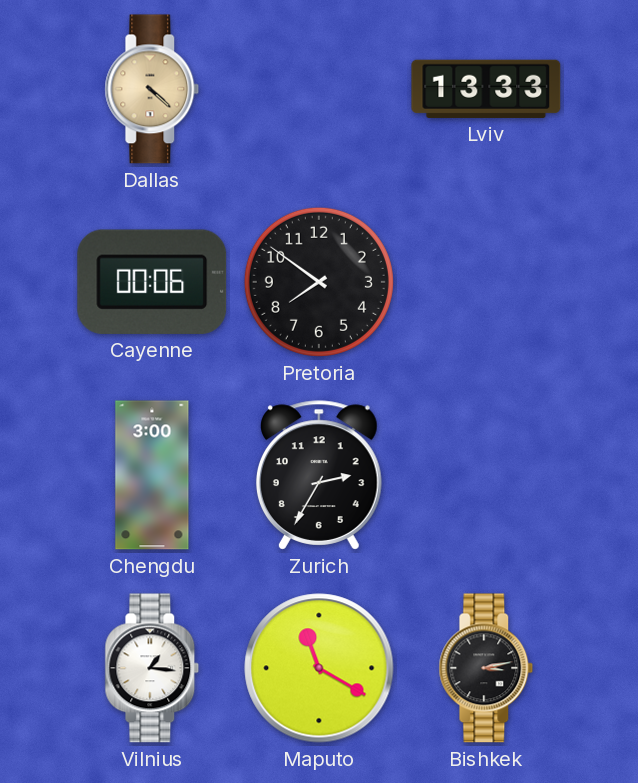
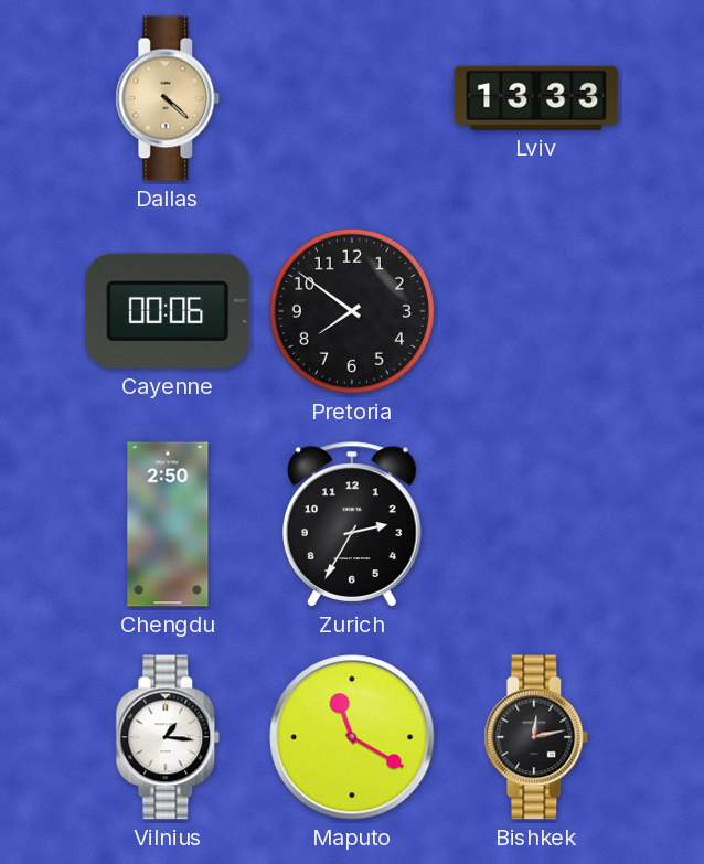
Chengdu: 3:00 -> 2:50 (168, 524)
Bishkek: 3:13 -> 12:13 (536, 737)
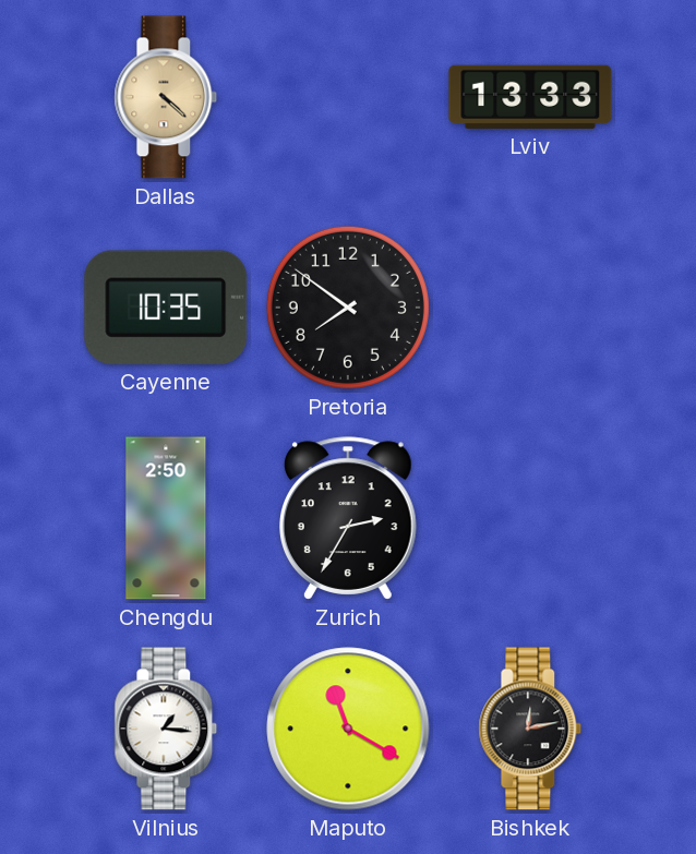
Cayenne: 00:06 -> 10:35 (166, 308)
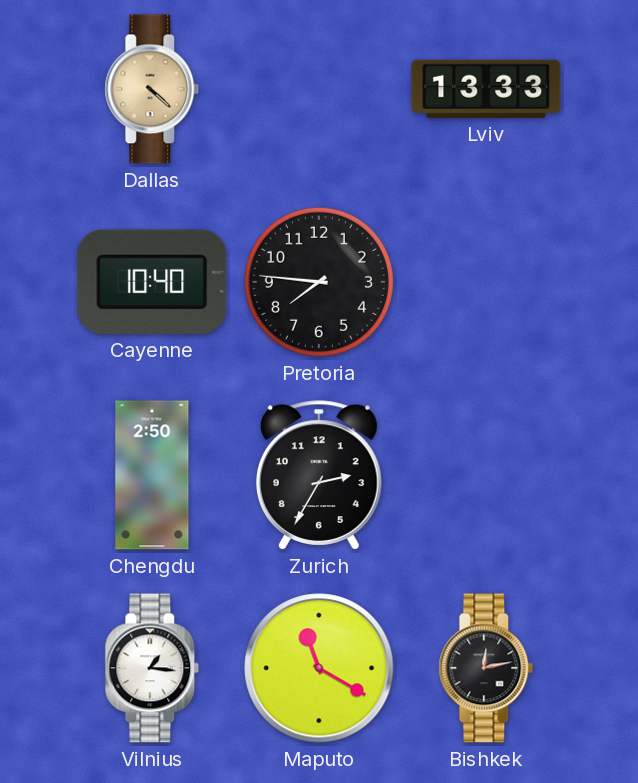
Cayenne: 10:35 -> 10:40 (152, 282)
Pretoria: 7:51 -> 7:46 (319, 282)
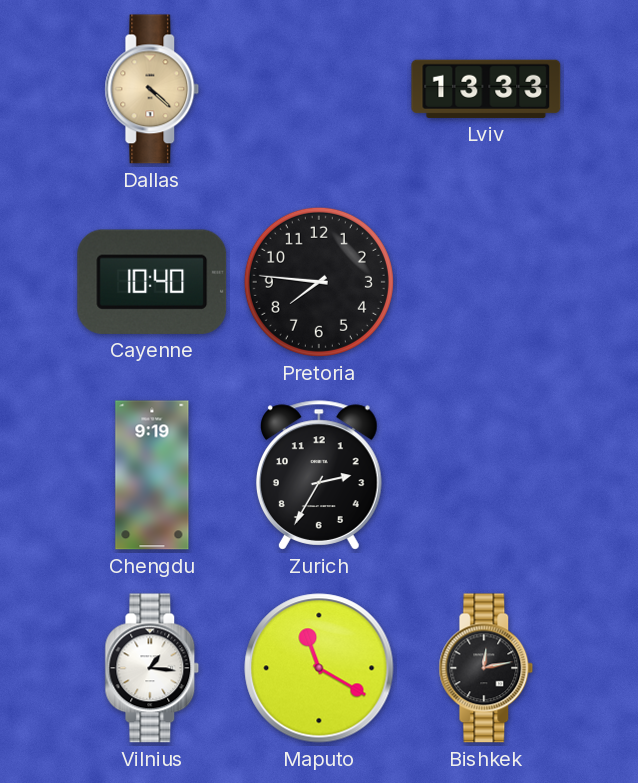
Chengdu: 2:50 -> 9:19 (152, 475)
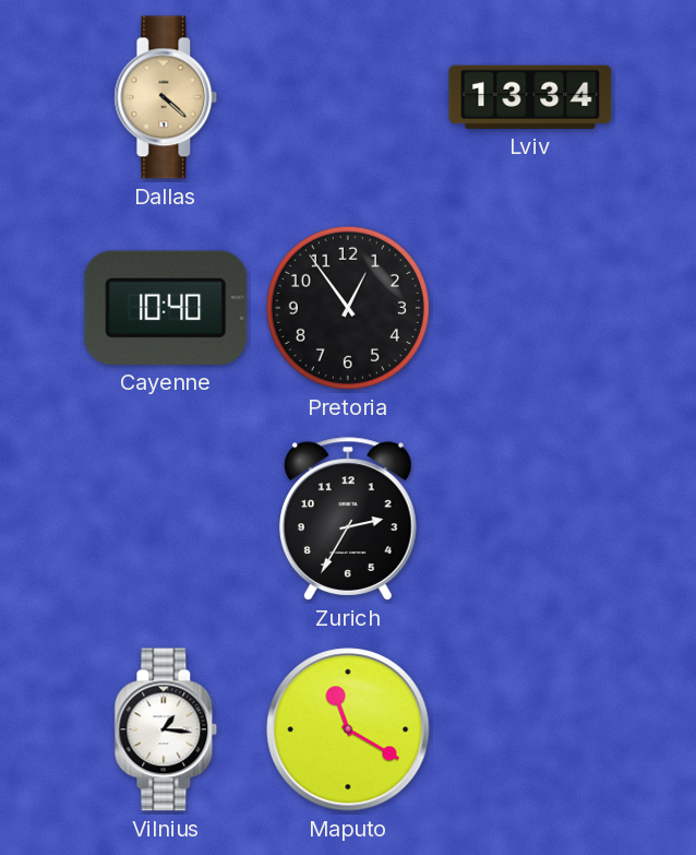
Lviv: 13:33 -> 13:34 (530, 97)
Pretoria: 7:46 -> 12:54 (348, 308)
Chengdu: 9:19 -> none (152, 475)
Bishkek: 12:13 -> none (486, 668)
